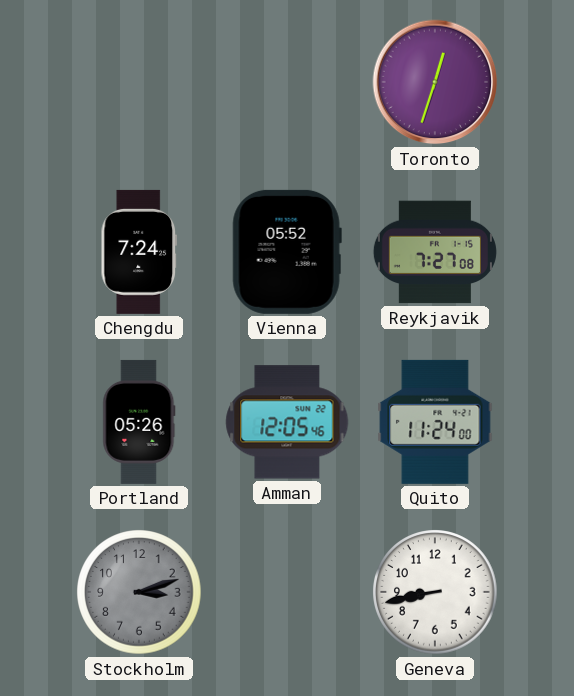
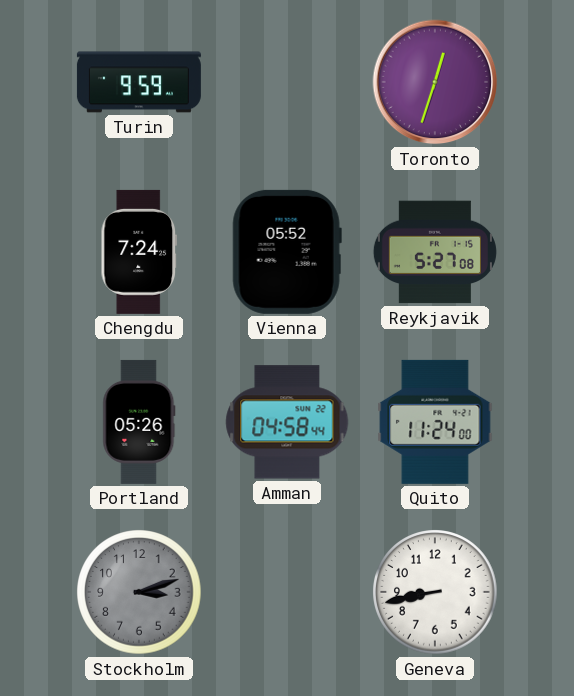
Turin: none -> 9:59 (139, 82)
Reykjavik: 7:27 -> 5:27 (435, 252)
Amman: 12:05 -> 04:58 (287, 422)
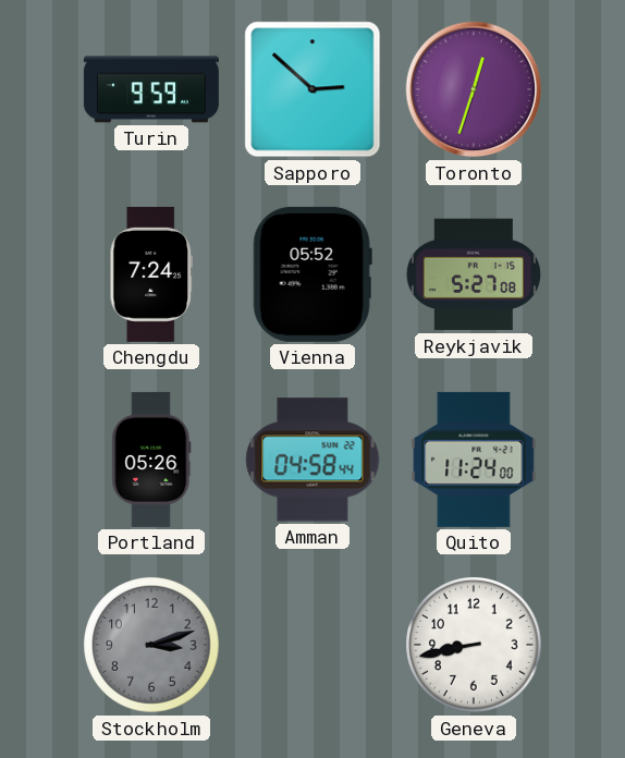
Sapporo: none -> 2:52 (312, 89)
